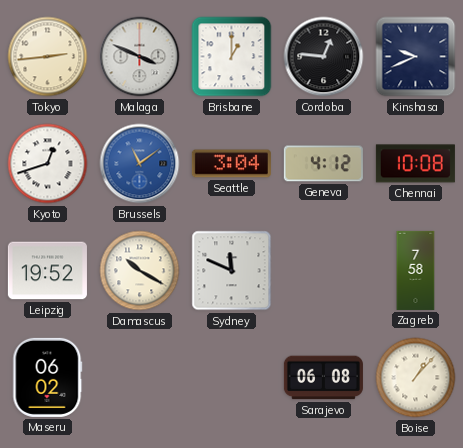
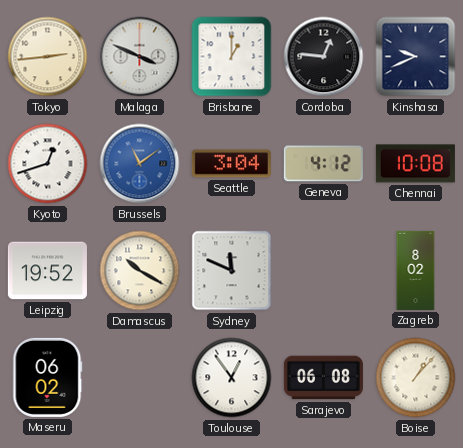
Zagreb: 7:58 -> 8:02 (416, 270)
Toulouse: none -> 12:54 (232, 378)
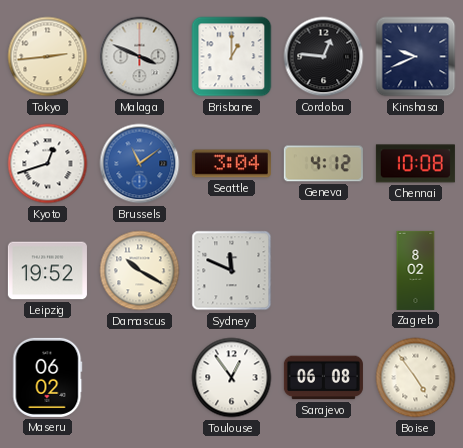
Boise: 1:07 -> 4:54 (416, 378)
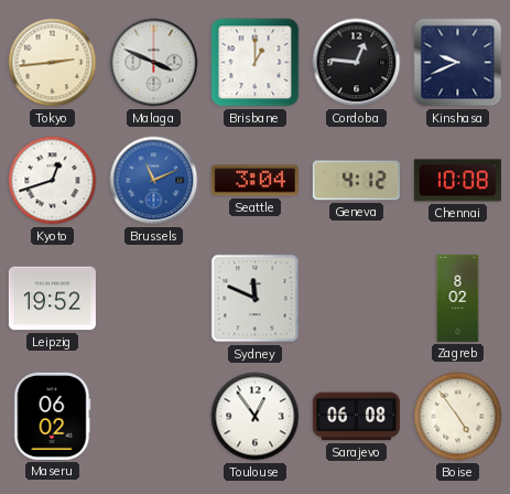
Brussels: 11:09 -> 11:11 (154, 181)
Damascus: 10:20 -> none (140, 271)
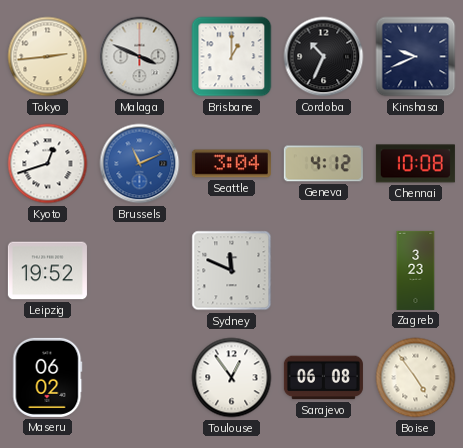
Cordoba: 12:46 -> 10:34 (324, 57)
Zagreb: 8:02 -> 3:23 (416, 270)
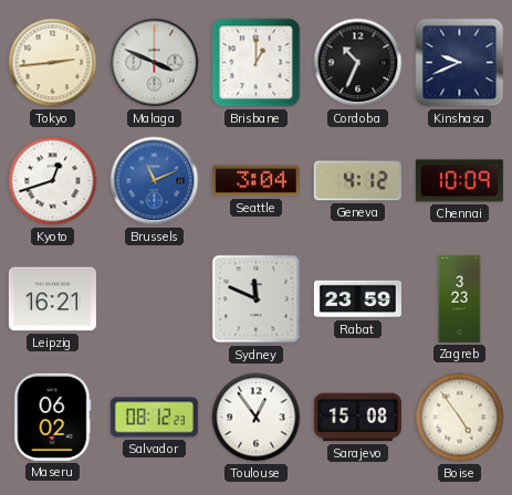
Chennai: 10:08 -> 10:09 (459, 181)
Leipzig: 19:52 -> 16:21 (52, 299)
Rabat: none -> 23:59 (357, 299)
Salvador: none -> 08:12 (154, 418)
Sarajevo: 06:08 -> 15:08 (357, 418)
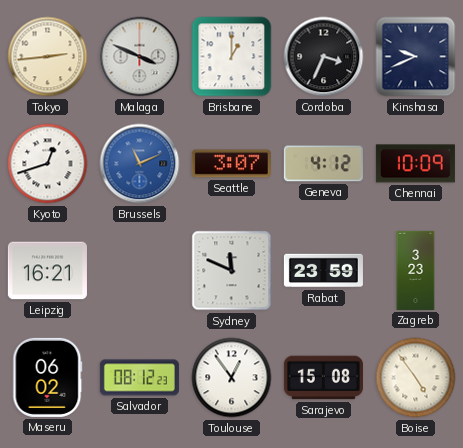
Cordoba: 10:34 -> 3:34 (324, 57)
Seattle: 3:04 -> 3:07 (231, 164)
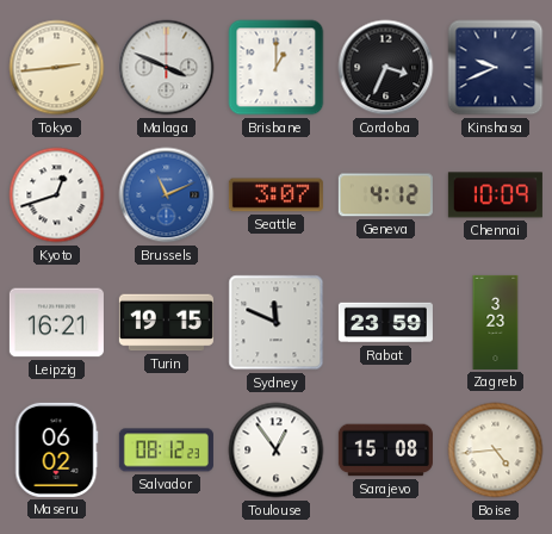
Turin: none -> 19:15 (166, 323)
Boise: 4:54 -> 4:44 (496, 451)
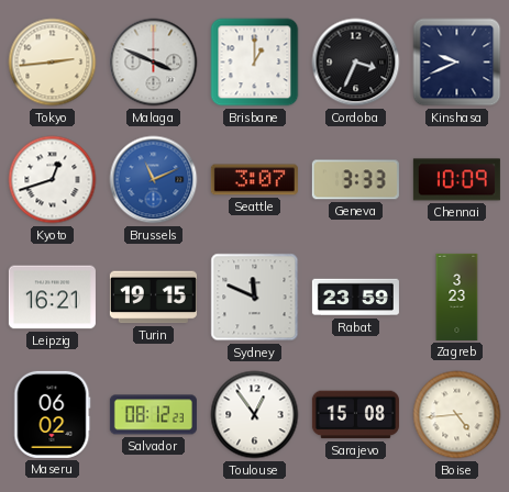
Geneva: 4:12 -> 3:33 (355, 180)
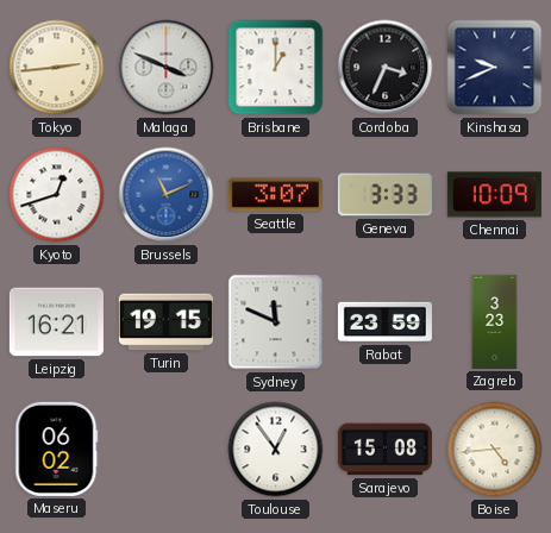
Salvador: 08:12 -> none (153, 415)
